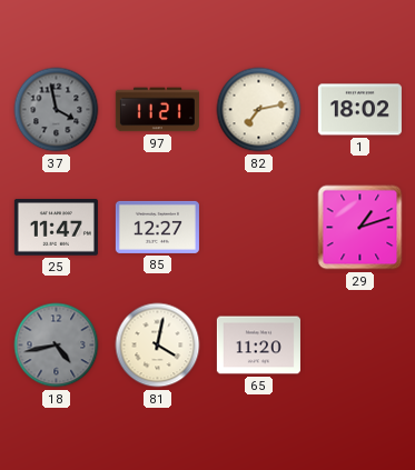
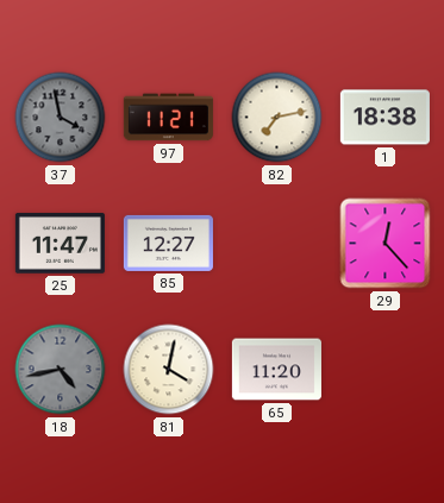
1: 18:02 -> 18:38 (384, 118)
29: 1:12 -> 12:23 (386, 244)
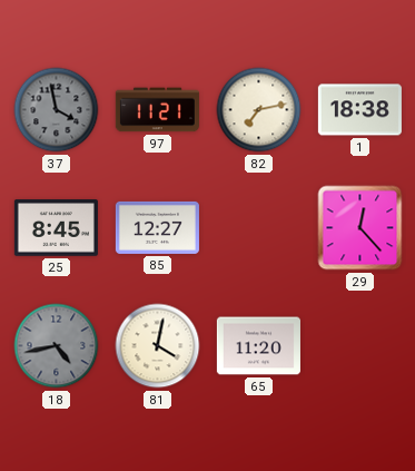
25: 11:47 -> 8:45 (56, 228)
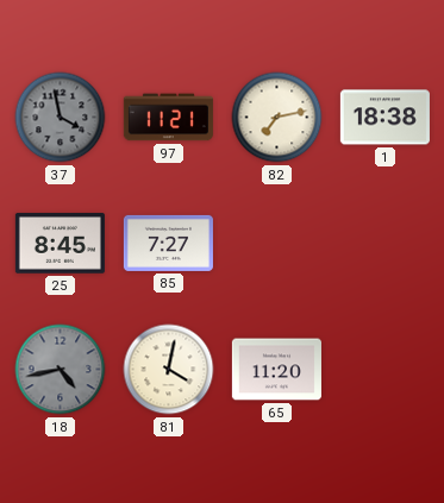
85: 12:27 -> 7:27 (168, 243)
29: 12:23 -> none (360, 228)
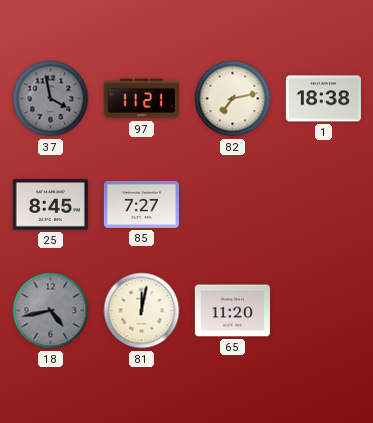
81: 4:02 -> 12:02 (142, 311)
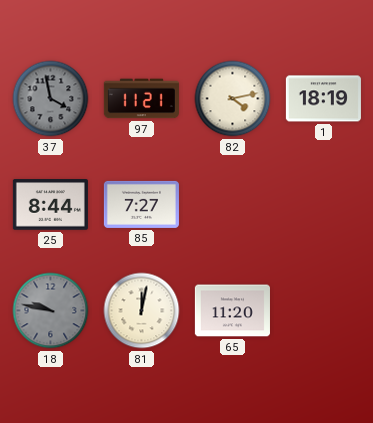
82: 7:13 -> 4:13 (233, 99)
1: 18:38 -> 18:19 (323, 99)
25: 8:45 -> 8:44 (50, 205)
18: 4:43 -> 9:47 (51, 311)
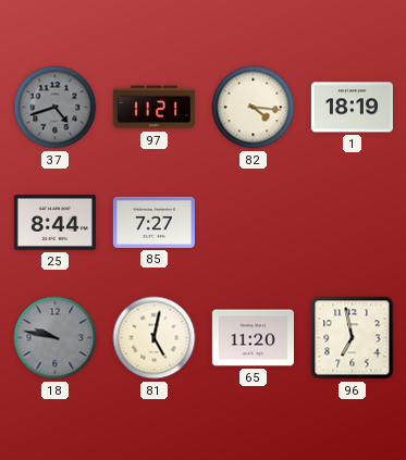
37: 3:58 -> 4:42 (56, 108)
82: 4:13 -> 4:16 (254, 108)
81: 12:02 -> 5:02 (155, 338)
96: none -> 6:58 (353, 338)
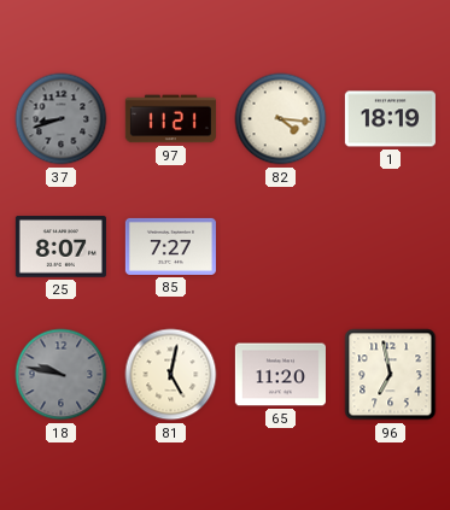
37: 4:42 -> 8:42 (62, 119)
25: 8:44 -> 8:07 (60, 247)
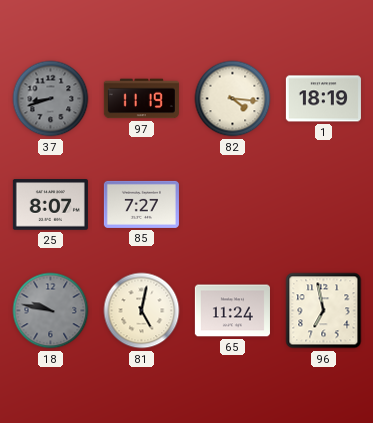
97: 11:21 -> 11:19 (141, 99)
65: 11:20 -> 11:24 (232, 311)
